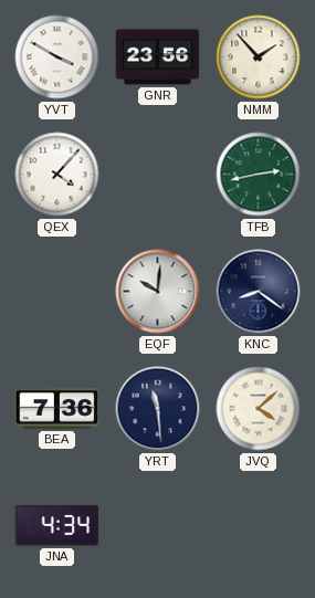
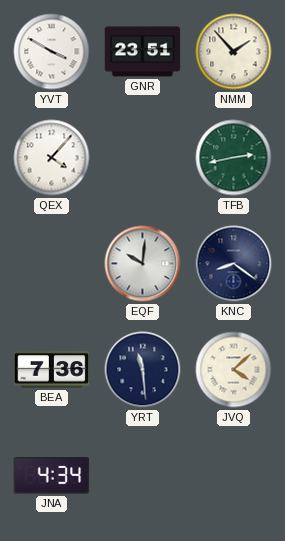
GNR: 23:56 -> 23:51 (143, 52)
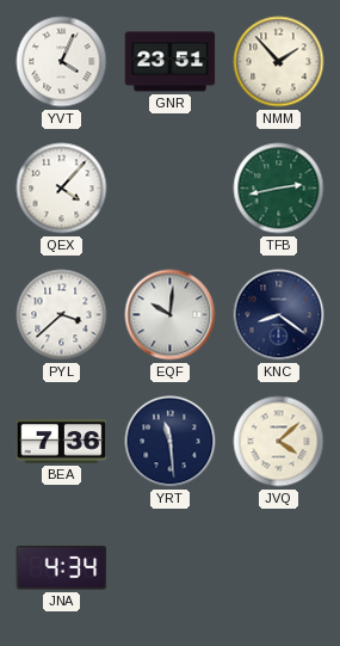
YVT: 3:50 -> 4:04 (62, 62)
PYL: none -> 3:38 (62, 315)
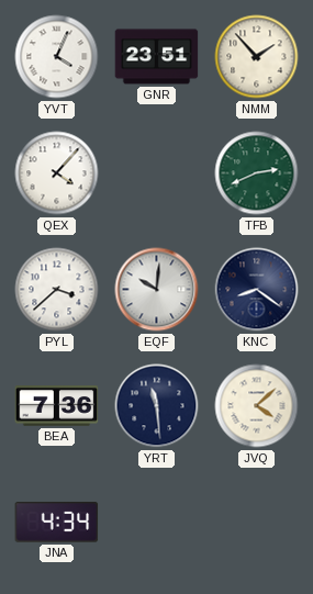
TFB: 2:43 -> 2:41 (257, 173)
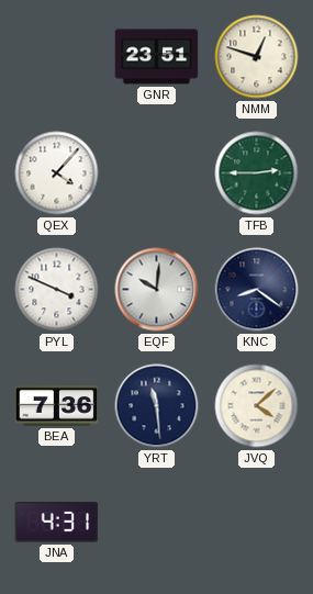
YVT: 4:04 -> none (57, 57)
NMM: 1:53 -> 12:48 (257, 57)
TFB: 2:41 -> 2:45 (257, 173)
PYL: 3:38 -> 3:49 (57, 290)
JNA: 4:34 -> 4:31 (57, 523)
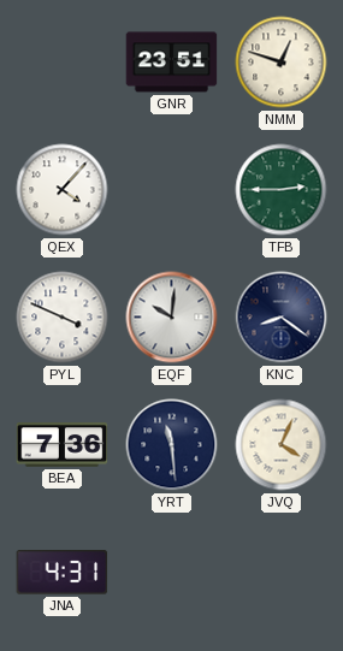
JVQ: 4:08 -> 4:04 (282, 445)
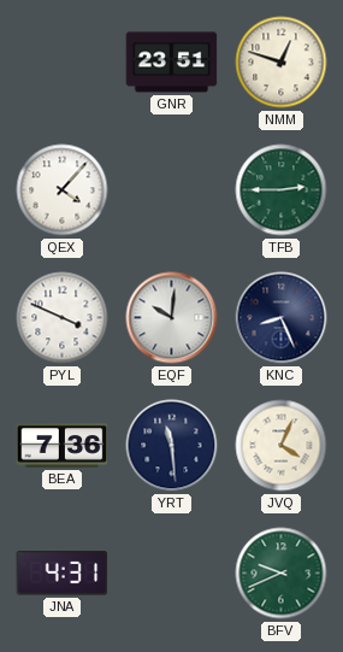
KNC: 8:21 -> 8:26 (282, 318)
BFV: none -> 9:41 (282, 574)
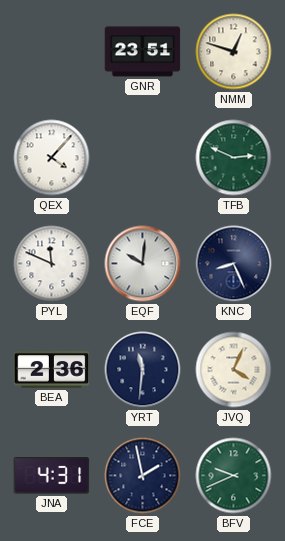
TFB: 2:45 -> 2:49 (234, 158)
PYL: 3:49 -> 11:49 (52, 264)
BEA: 7:36 -> 2:36 (52, 370)
YRT: 11:29 -> 11:31 (143, 370)
FCE: none -> 1:58 (143, 476)
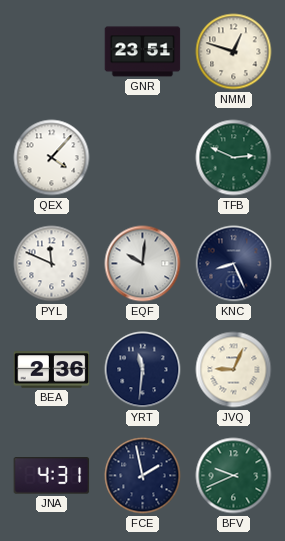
JVQ: 4:04 -> 9:04 (234, 370)
